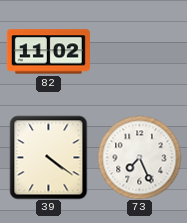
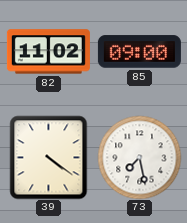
85: none -> 09:00 (139, 52)
73: 7:26 -> 7:28 (139, 157)
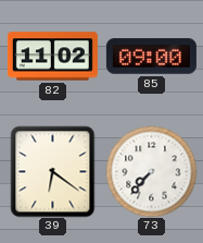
39: 4:21 -> 6:21 (53, 171)
73: 7:28 -> 7:37 (151, 171)
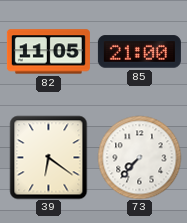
82: 11:02 -> 11:05 (48, 52)
85: 09:00 -> 21:00 (139, 52)
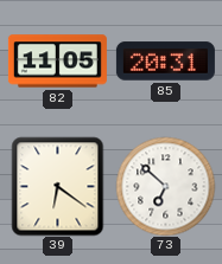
85: 21:00 -> 20:31 (165, 62)
73: 7:37 -> 6:52 (165, 186)
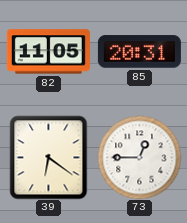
73: 6:52 -> 12:45 (139, 157)
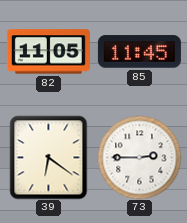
85: 20:31 -> 11:45 (139, 52)
73: 12:45 -> 2:45 (139, 157)
